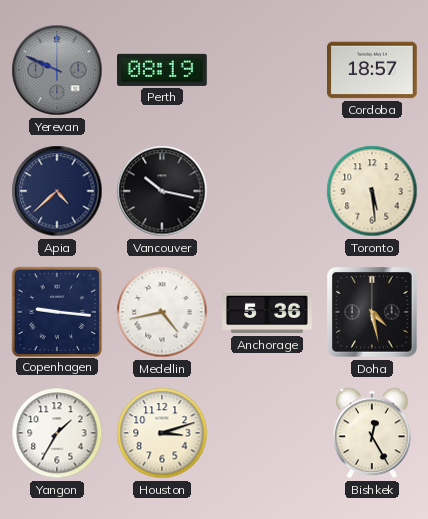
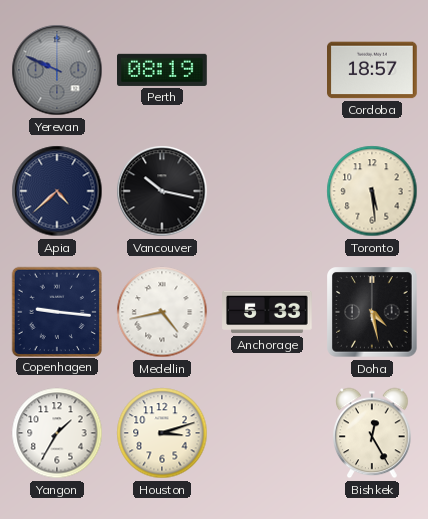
Anchorage: 5:36 -> 5:33 (267, 312)
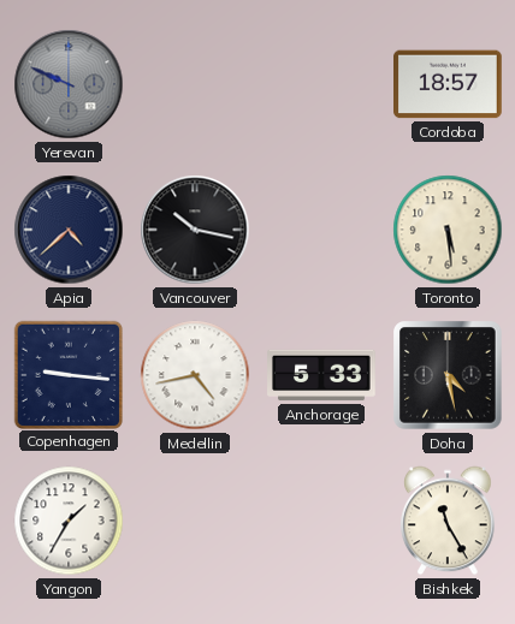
Perth: 08:19 -> none (163, 70)
Houston: 3:12 -> none (162, 433)
Bishkek: 12:25 -> 11:25 (448, 521)
